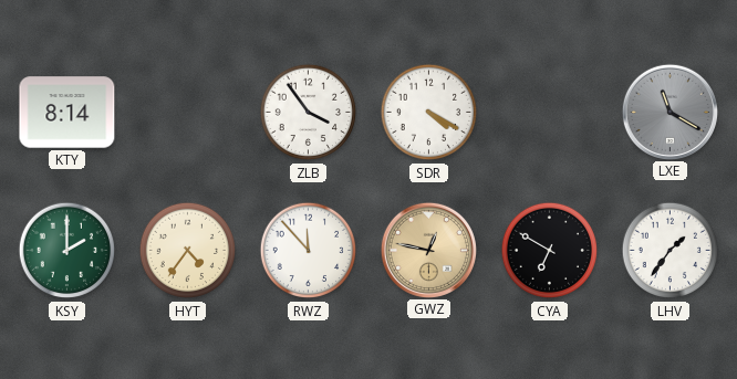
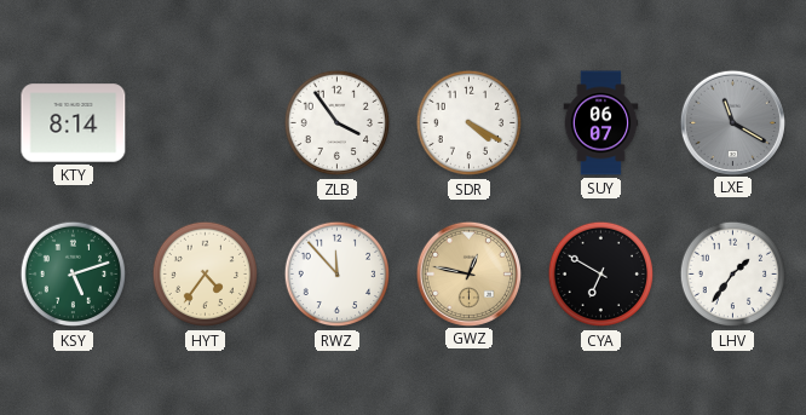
SUY: none -> 06:07 (601, 123)
KSY: 2:00 -> 5:12 (74, 275)
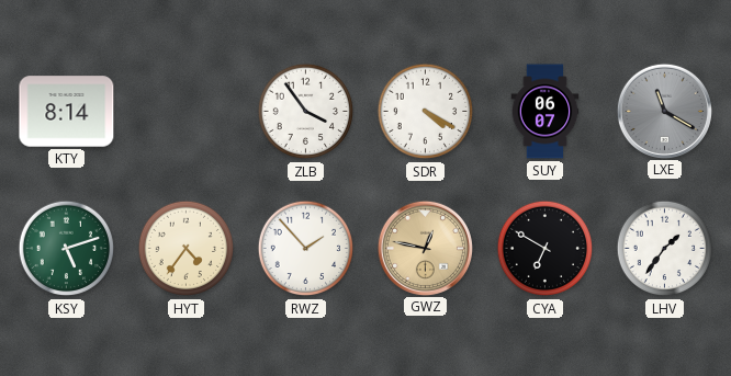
RWZ: 11:53 -> 1:53 (306, 249)
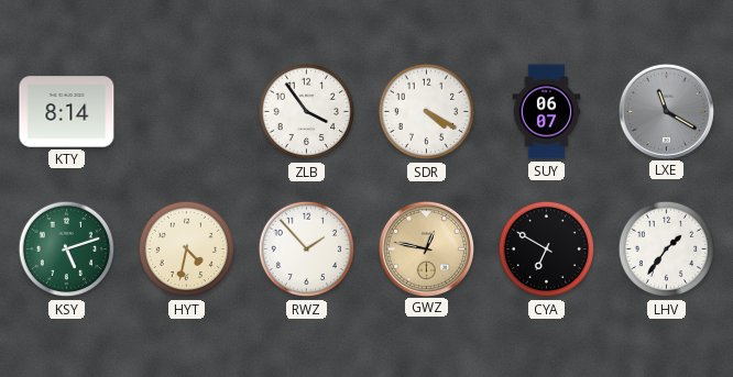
HYT: 4:36 -> 4:32 (187, 250)
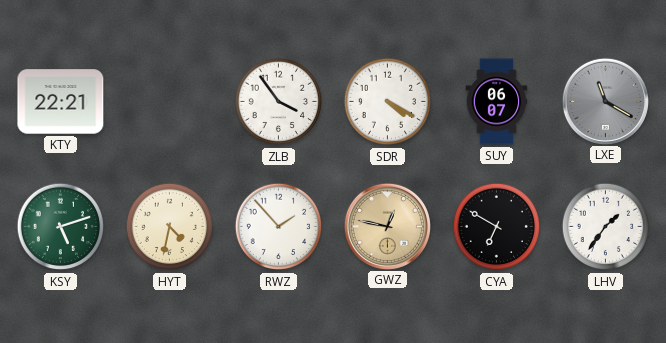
KTY: 8:14 -> 22:21 (61, 102)
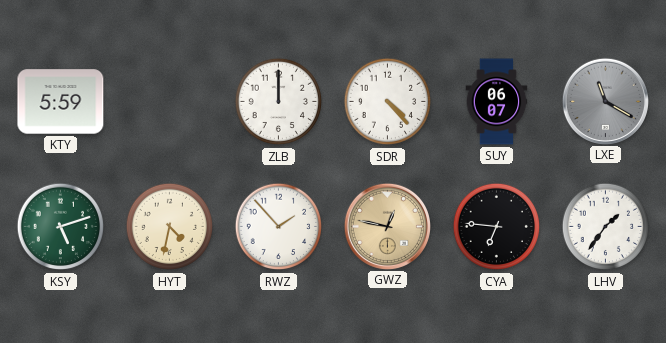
KTY: 22:21 -> 5:59 (61, 102)
ZLB: 3:54 -> 12:00 (279, 102)
SDR: 4:20 -> 4:23 (388, 102)
CYA: 6:50 -> 6:46 (497, 227)
